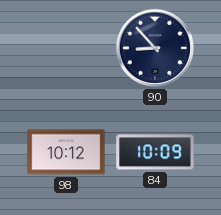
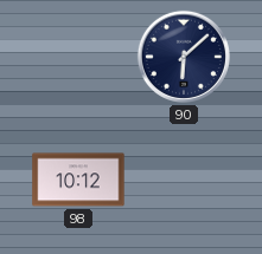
90: 8:53 -> 6:08 (184, 57)
84: 10:09 -> none (155, 152)
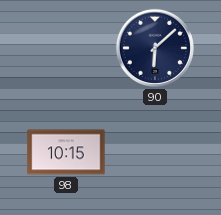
98: 10:12 -> 10:15 (66, 152)
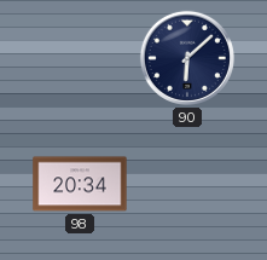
98: 10:15 -> 20:34 (80, 184)
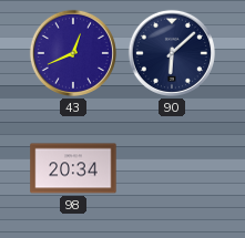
43: none -> 12:41 (73, 53)
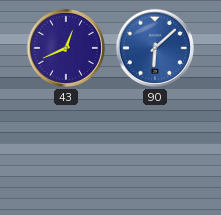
90 dial: navy -> blue (155, 48)
98: 20:34 -> none (73, 168)
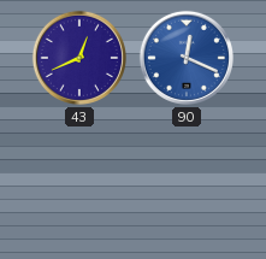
90: 6:08 -> 12:19 (187, 58)
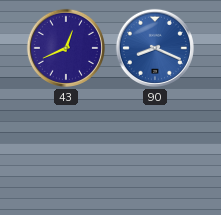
90: 12:19 -> 8:19 (155, 48)
